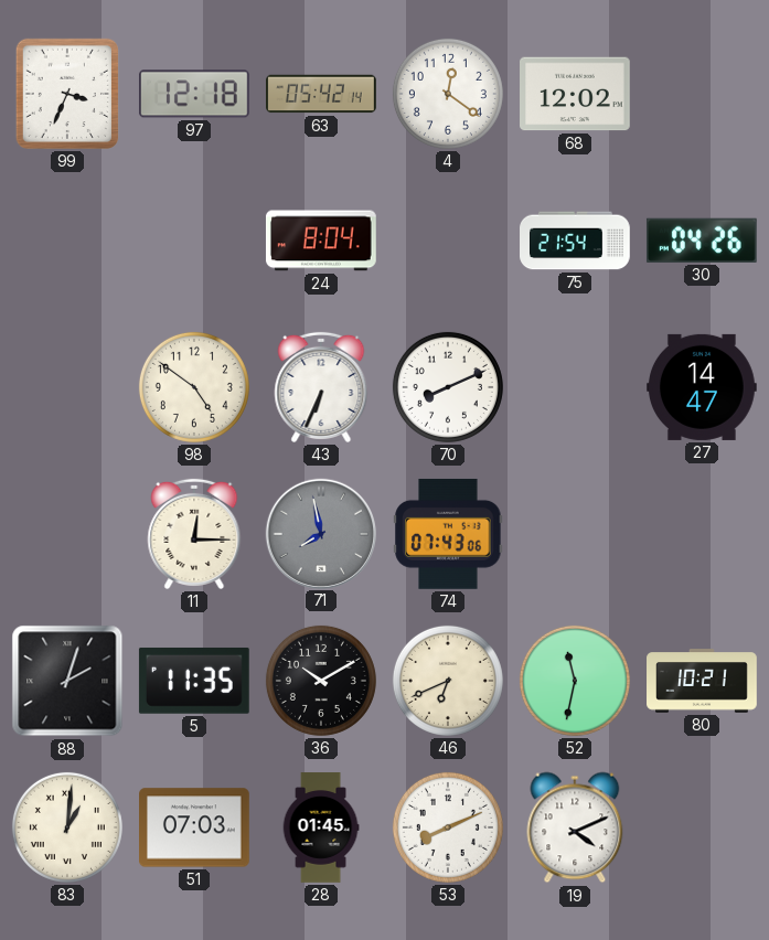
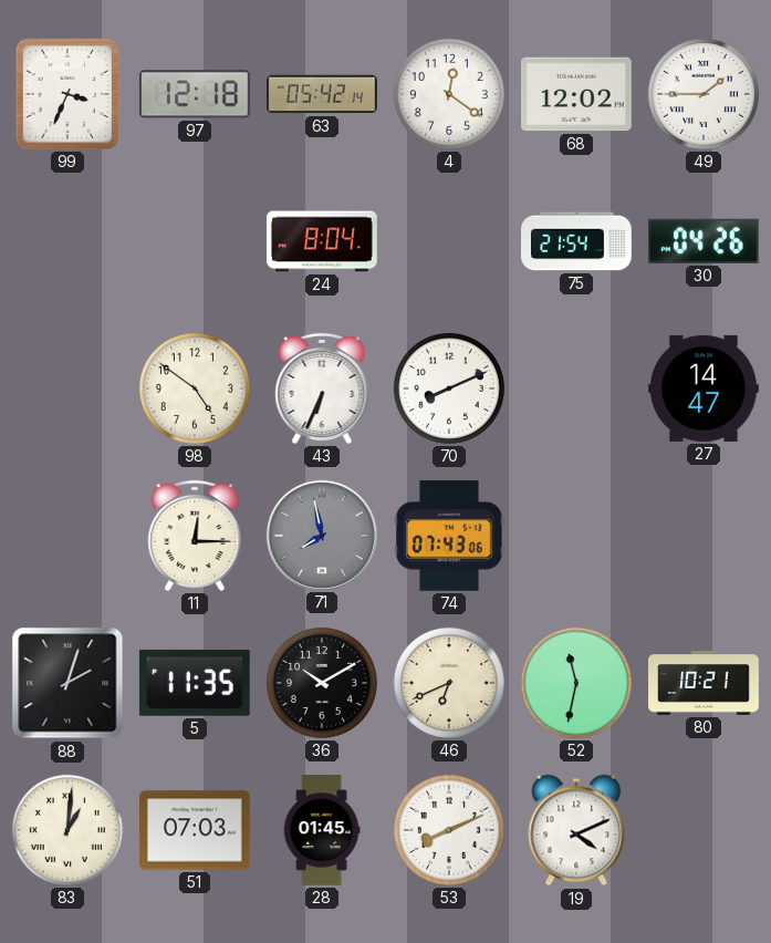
49: none -> 1:45 (704, 94)
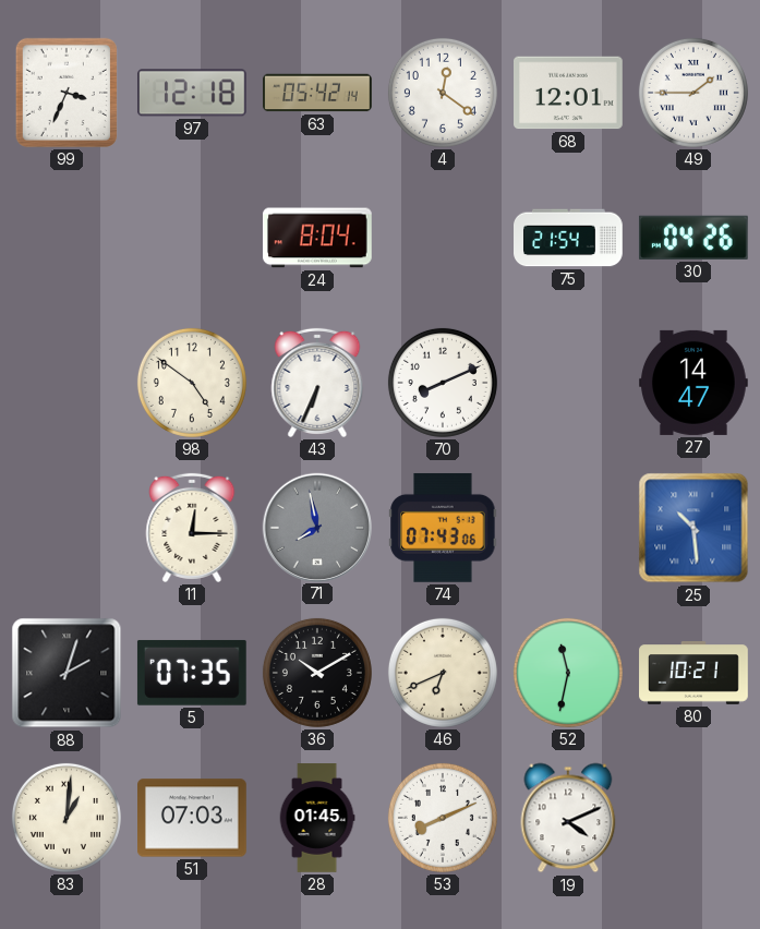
68: 12:02 -> 12:01 (569, 93)
25: none -> 10:29 (693, 528)
5: 11:35 -> 07:35 (192, 673)
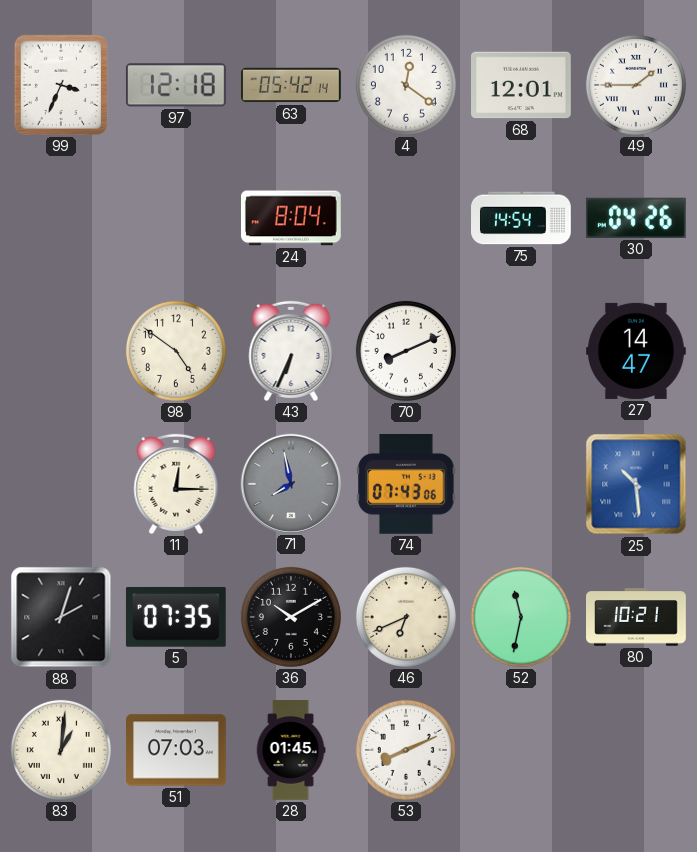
75: 21:54 -> 14:54 (522, 218)
19: 4:11 -> none (568, 818)
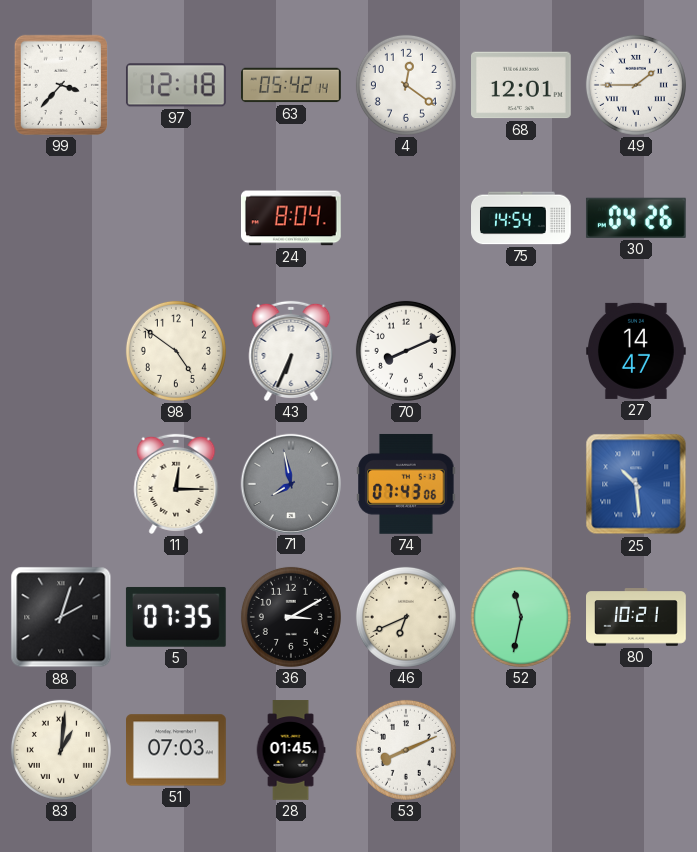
99: 3:34 -> 3:37 (61, 85)
36: 10:10 -> 3:10 (291, 617)
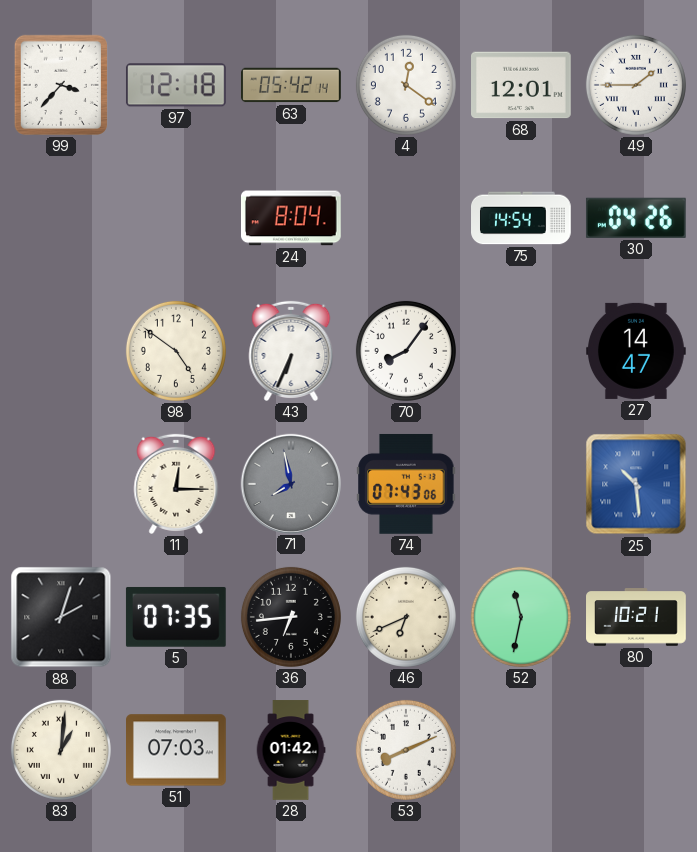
70: 8:11 -> 8:06 (406, 351)
36: 3:10 -> 6:44 (291, 617)
28: 01:45 -> 01:42 (291, 750)
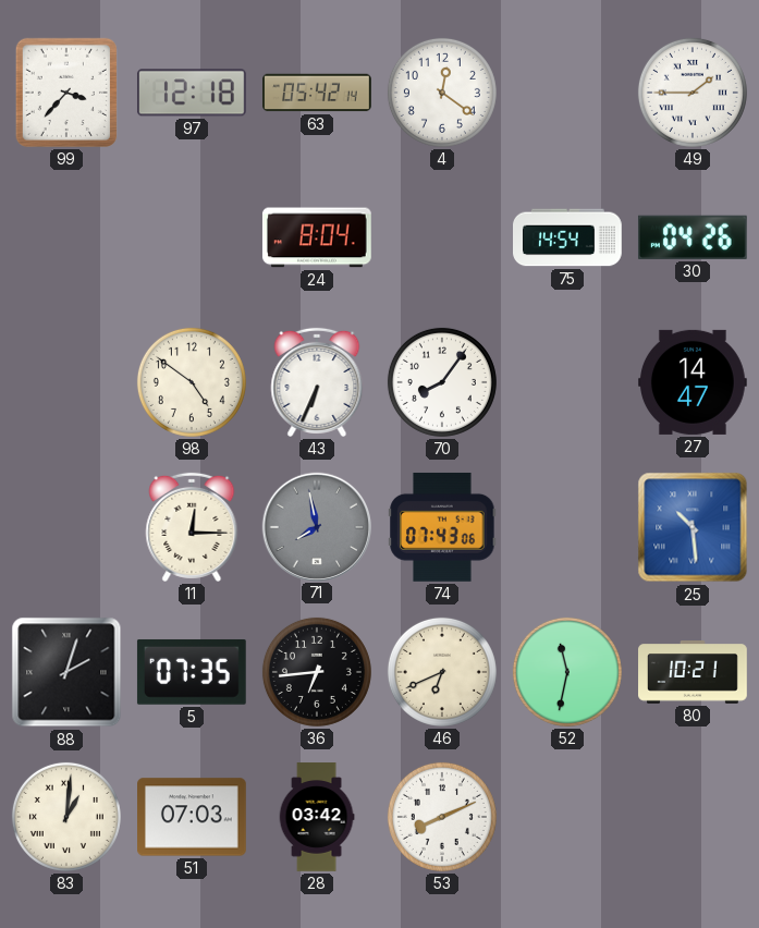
68: 12:01 -> none (522, 85)
28: 01:42 -> 03:42 (317, 817)
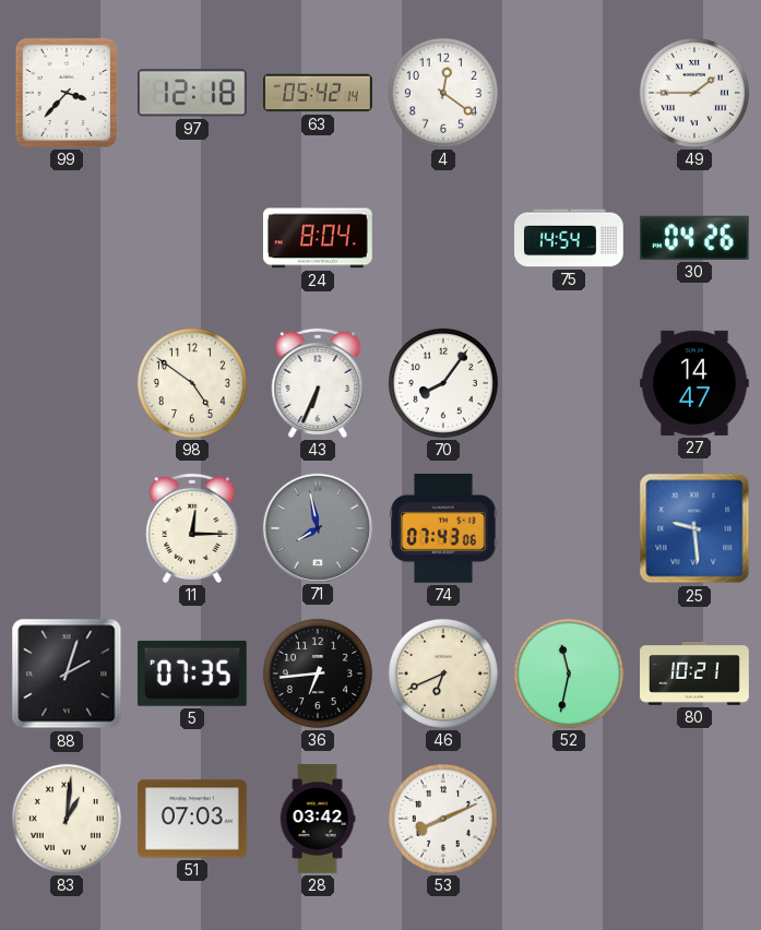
25: 10:29 -> 9:29 (694, 528)
